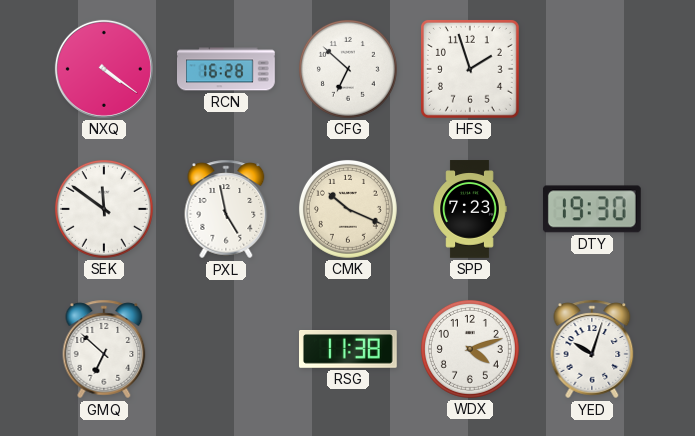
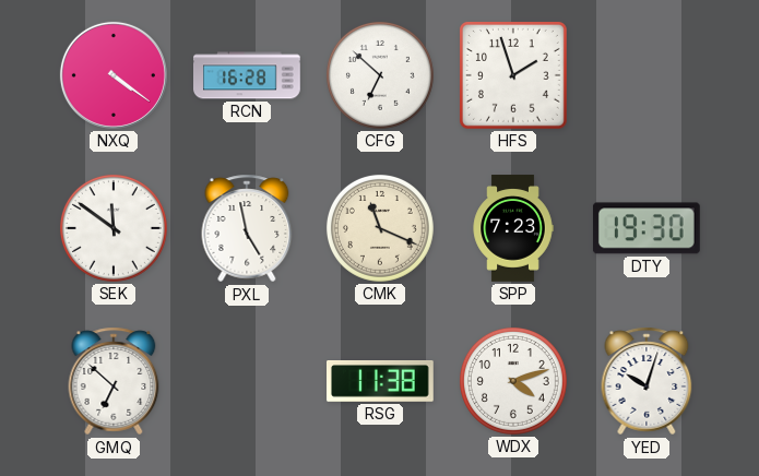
CMK: 10:19 -> 11:19 (380, 228)
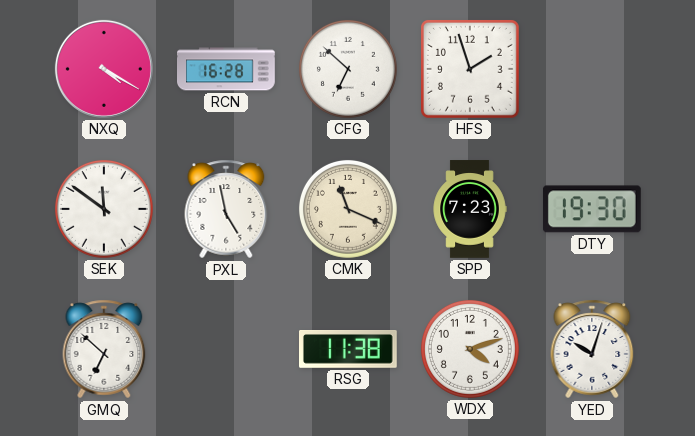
NXQ: 4:21 -> 4:20 (104, 69)
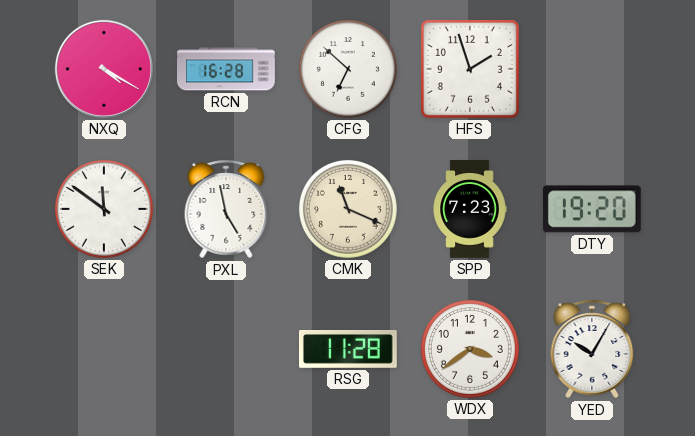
DTY: 19:30 -> 19:20 (592, 209)
GMQ: 6:52 -> none (104, 349)
RSG: 11:38 -> 11:28 (349, 350)
WDX: 4:12 -> 3:39 (470, 349)
YED: 10:03 -> 10:05 (592, 349)
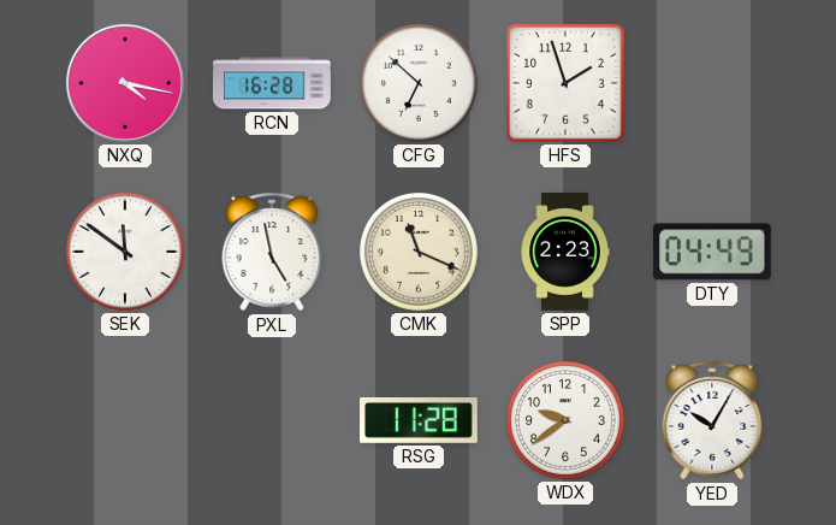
NXQ: 4:20 -> 4:17 (125, 83)
SPP: 7:23 -> 2:23 (565, 252)
DTY: 19:20 -> 04:49 (712, 252)
WDX: 3:39 -> 9:39 (565, 420)
